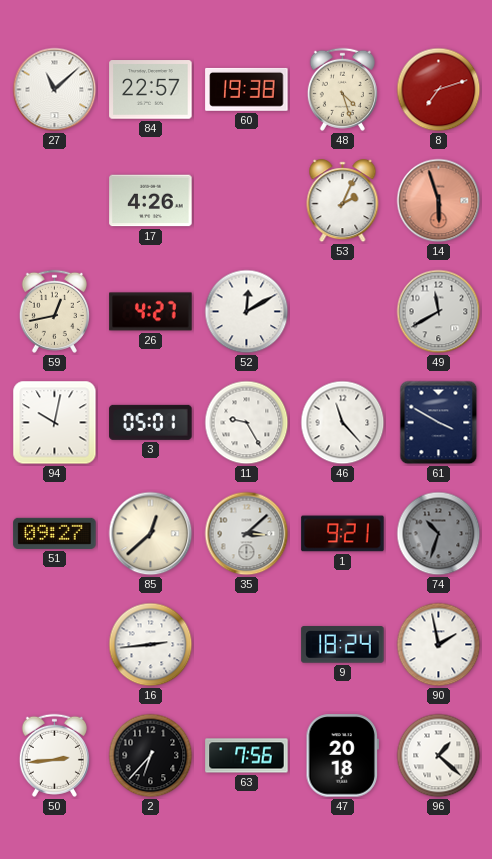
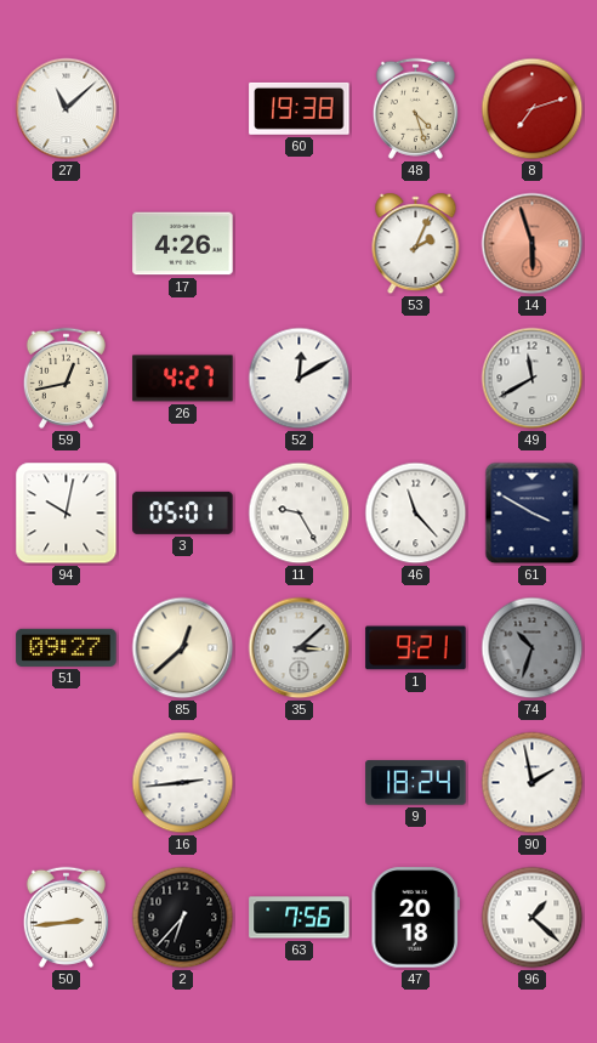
84: 22:57 -> none (151, 90)
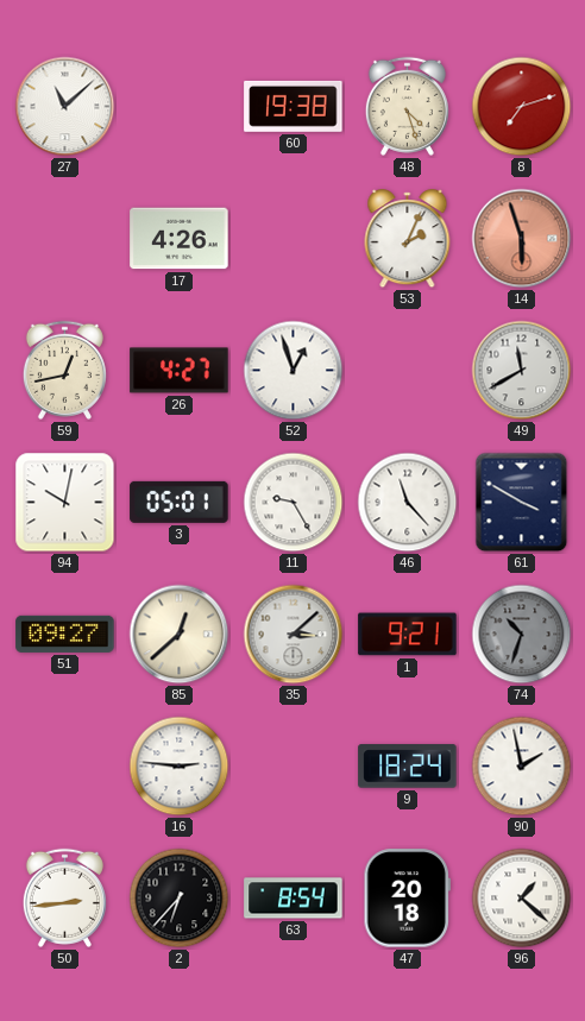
52: 12:10 -> 12:57 (294, 371)
16: 2:44 -> 2:46 (180, 767)
63: 7:56 -> 8:54 (294, 899)
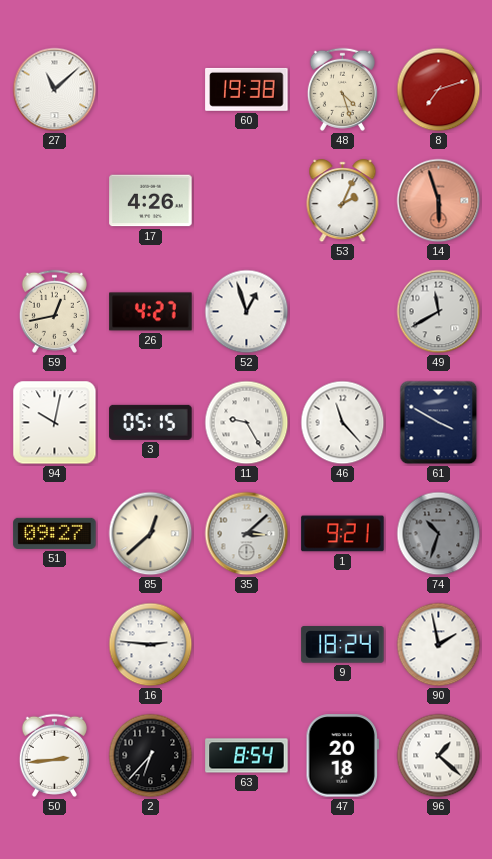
3: 05:01 -> 05:15 (151, 422)
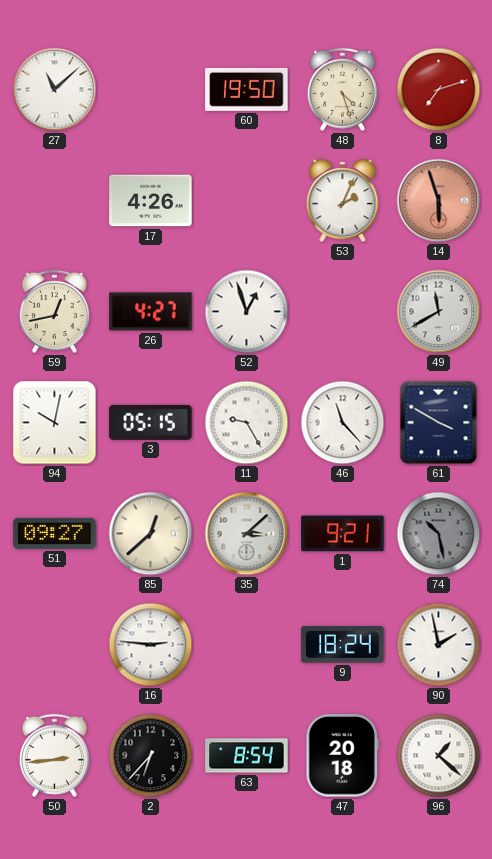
60: 19:38 -> 19:50 (247, 89)
74: 10:33 -> 10:28 (439, 534)
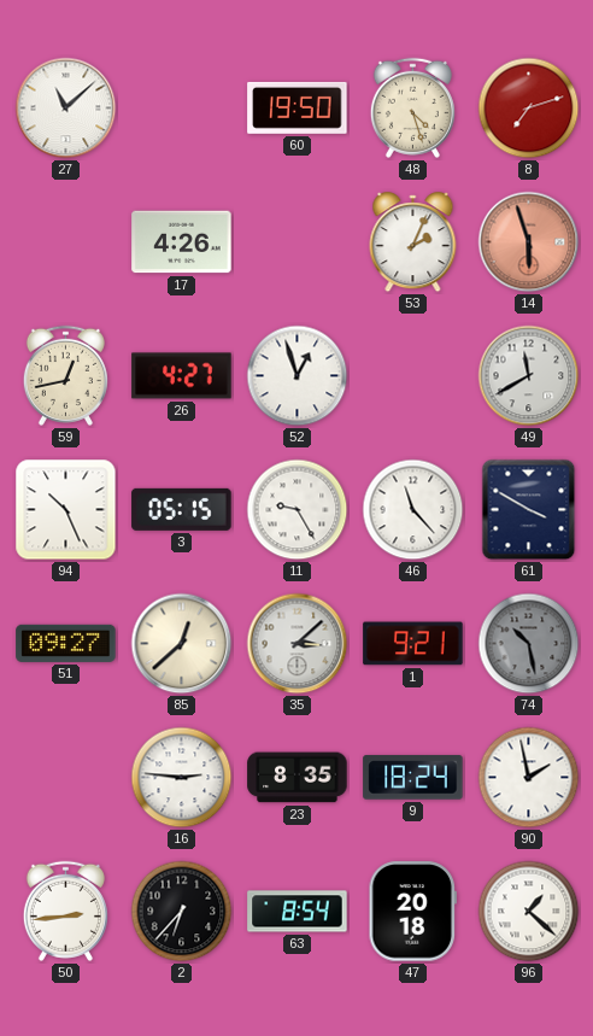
94: 10:02 -> 10:26 (66, 510)
23: none -> 8:35 (298, 778)
